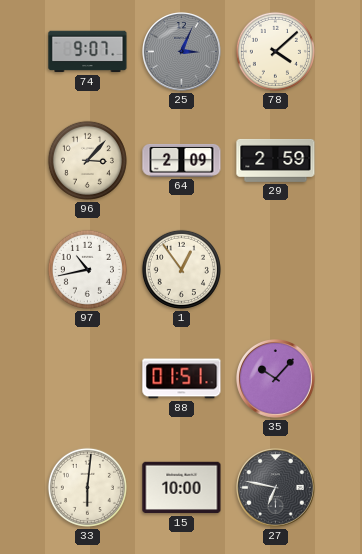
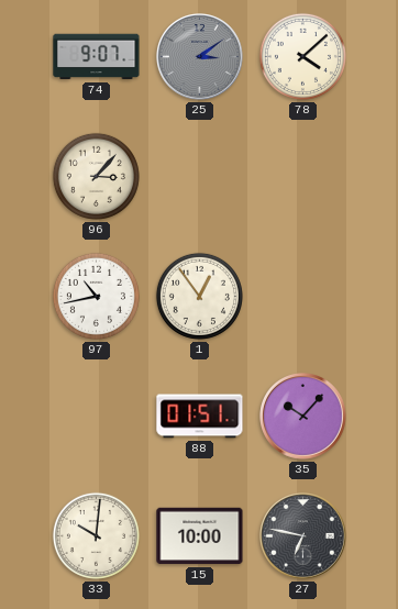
25: 3:04 -> 3:09 (200, 57)
64: 2:09 -> none (182, 160)
29: 2:59 -> none (276, 160)
33: 6:01 -> 10:01 (96, 535)
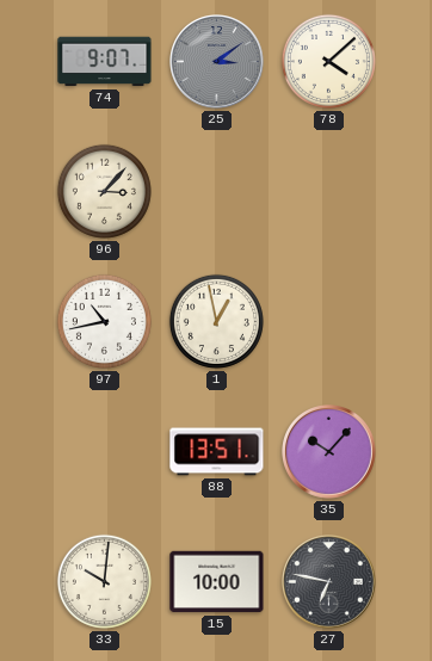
1: 12:54 -> 12:58 (216, 321)
88: 01:51 -> 13:51 (217, 452)
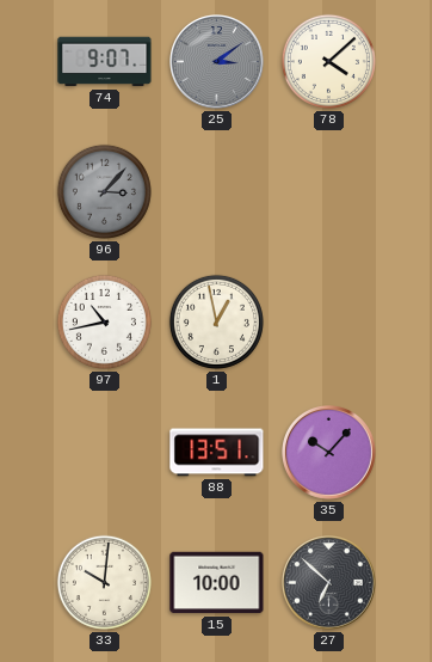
96 dial: cream -> grey (104, 191)
27: 6:47 -> 6:52 (329, 583)
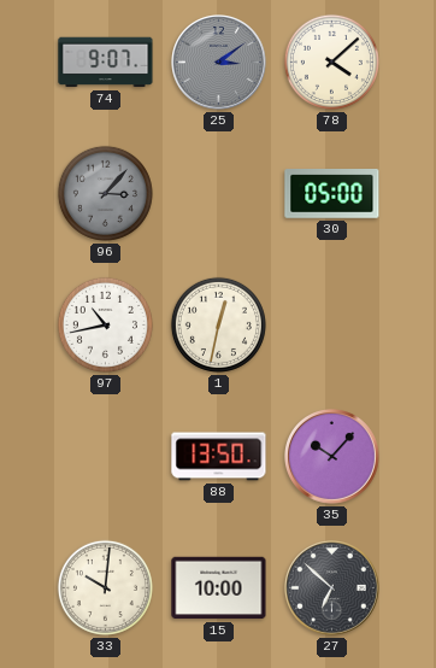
30: none -> 05:00 (332, 194)
1: 12:58 -> 12:32 (218, 324)
88: 13:51 -> 13:50 (219, 457)
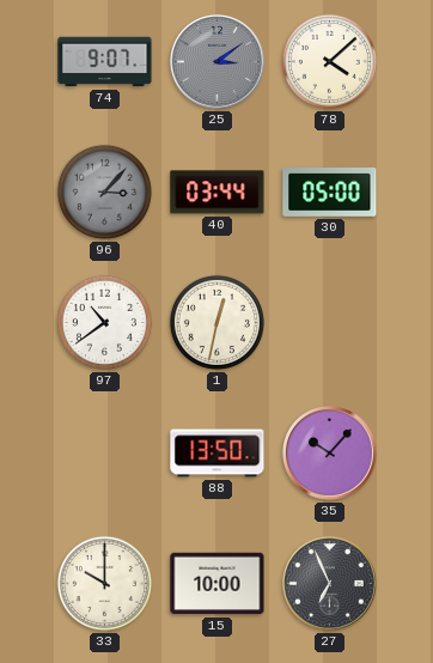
40: none -> 03:44 (218, 193)
97: 10:43 -> 10:39 (104, 322)
33: 10:01 -> 10:00 (104, 583)
27: 6:52 -> 6:56 (330, 584)
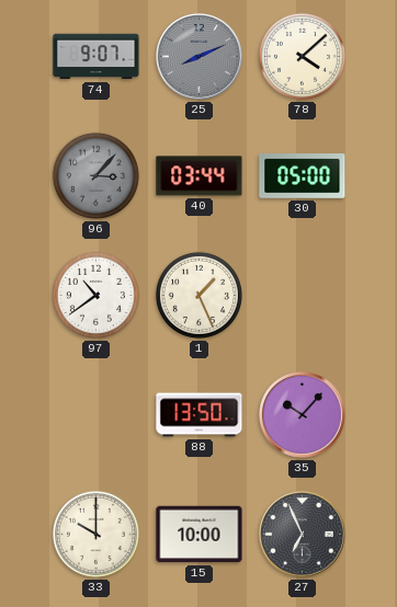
25: 3:09 -> 8:11 (200, 57)
1: 12:32 -> 1:26 (198, 295)
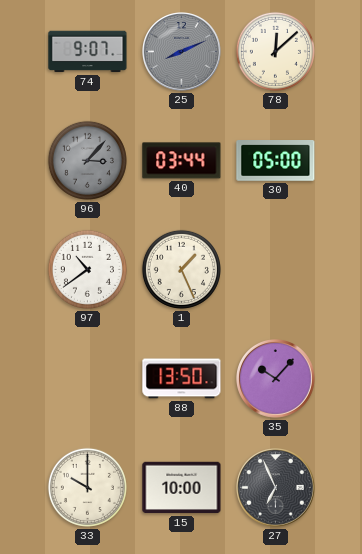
78: 4:08 -> 12:08 (275, 51)
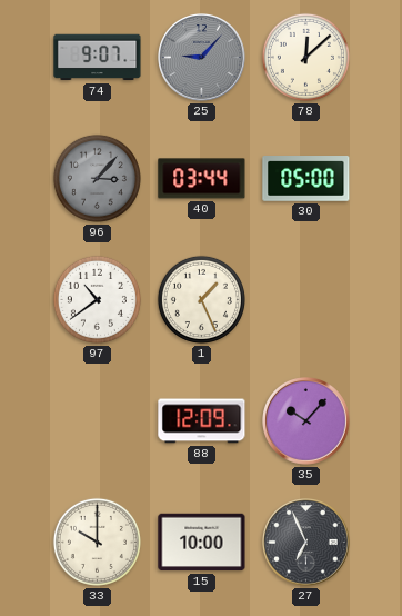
25: 8:11 -> 9:07 (202, 58)
88: 13:50 -> 12:09 (202, 421)
